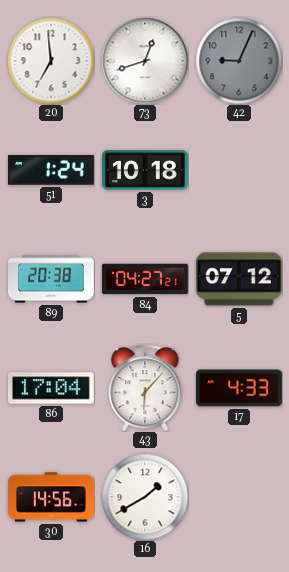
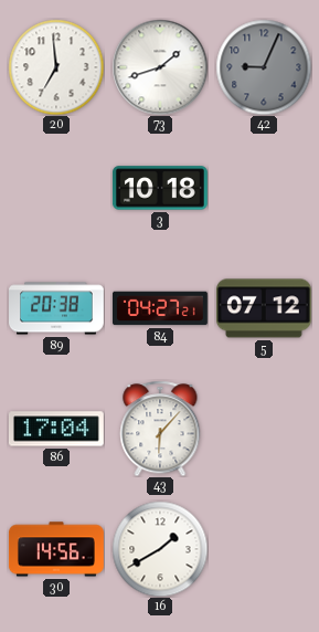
73: 12:42 -> 1:42 (160, 67)
51: 1:24 -> none (51, 170)
17: 4:33 -> none (240, 388)
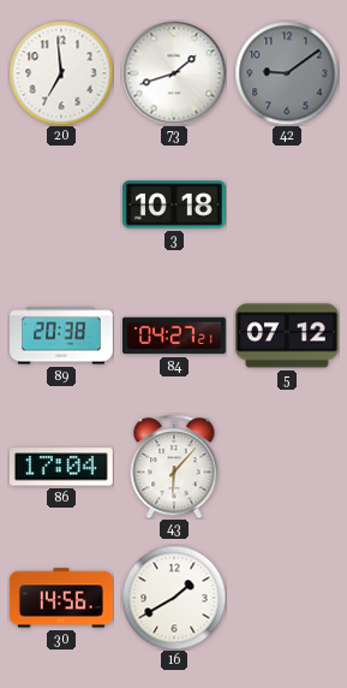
42: 9:04 -> 9:09 (287, 73)
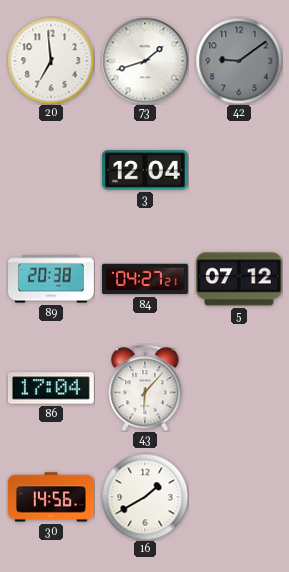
3: 10:18 -> 12:04 (145, 170)
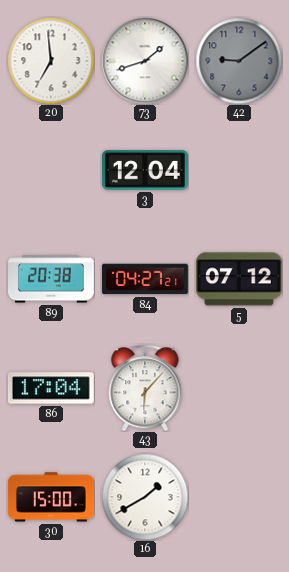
30: 14:56 -> 15:00 (51, 497)
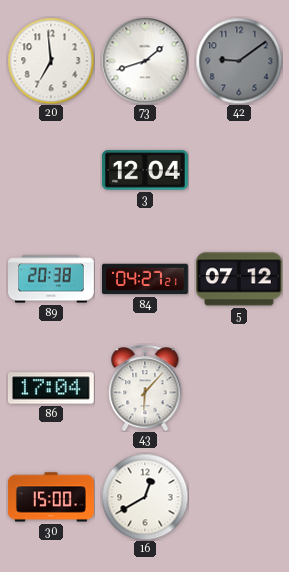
16: 1:40 -> 12:40 (145, 497)
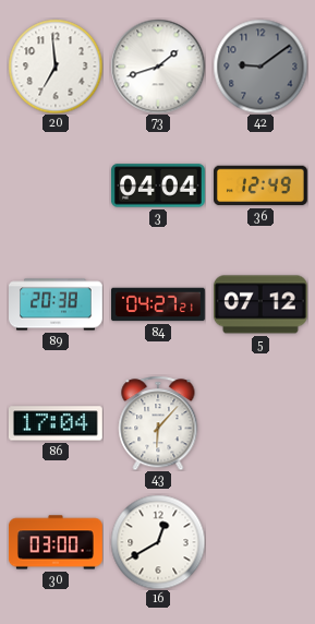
3: 12:04 -> 04:04 (158, 185)
36: none -> 12:49 (262, 185)
30: 15:00 -> 03:00 (56, 542)
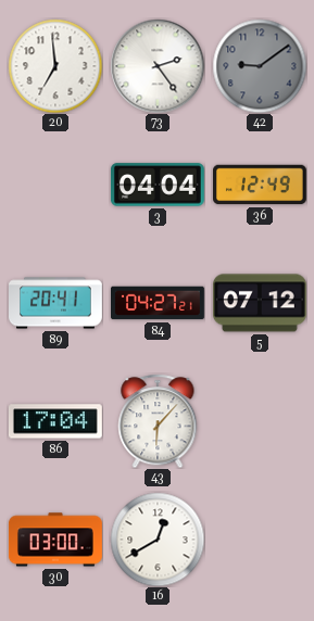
73: 1:42 -> 2:24 (158, 66)
89: 20:38 -> 20:41 (56, 303)
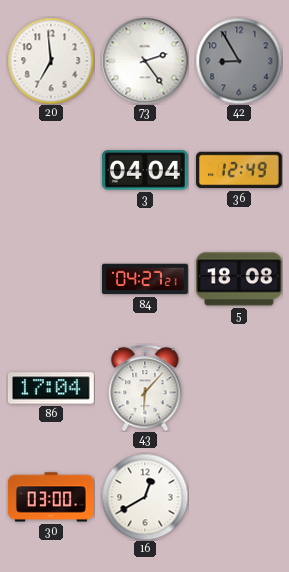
42: 9:09 -> 8:55 (239, 61)
89: 20:41 -> none (56, 303)
5: 07:12 -> 18:08 (239, 279)
